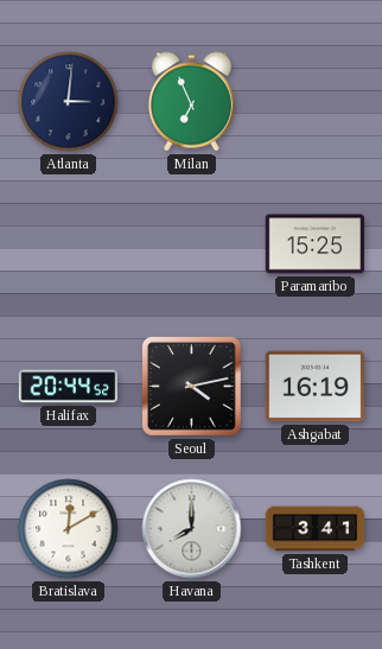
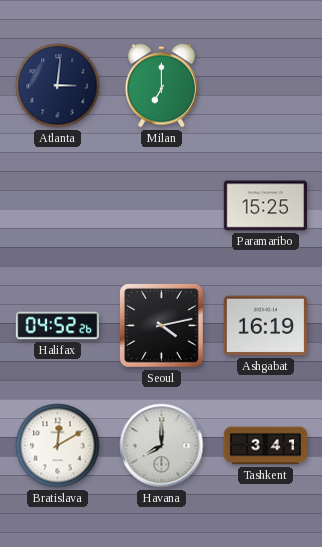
Milan: 6:56 -> 7:00 (161, 86)
Halifax: 20:44 -> 04:52 (58, 326)
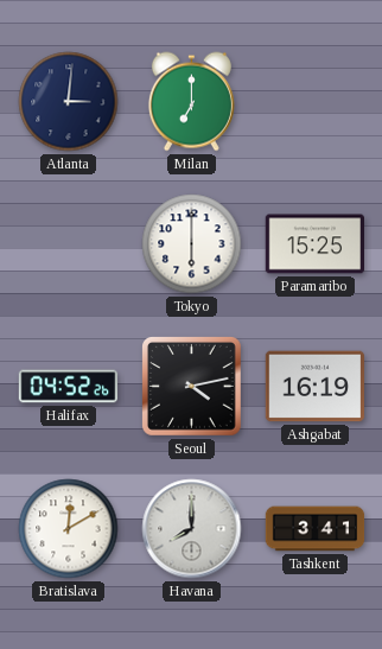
Tokyo: none -> 6:00 (192, 244)
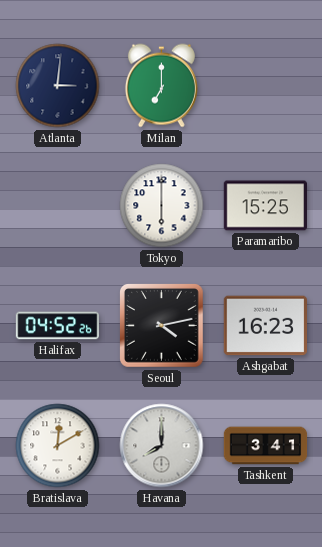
Ashgabat: 16:19 -> 16:23 (265, 326)
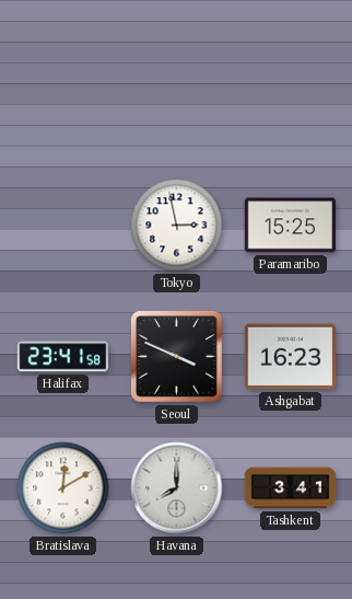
Atlanta: 3:01 -> none (58, 86)
Milan: 7:00 -> none (161, 86)
Tokyo: 6:00 -> 2:58 (177, 226)
Halifax: 04:52 -> 23:41 (63, 357)
Seoul: 4:13 -> 3:49 (177, 357)
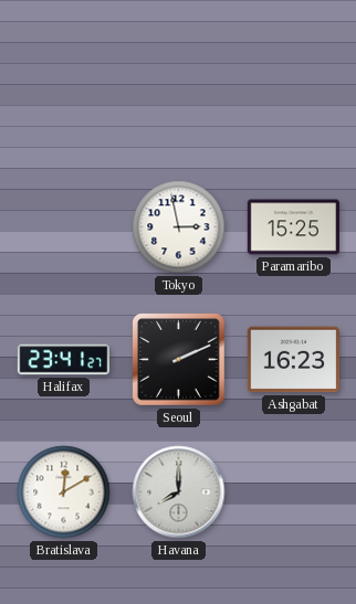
Halifax: 23:41:58 -> 23:41:27 (64, 360)
Seoul: 3:49 -> 2:11 (179, 360)
Tashkent: 3:41 -> none (291, 488)
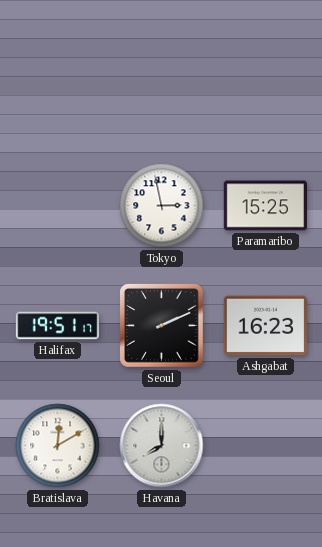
Halifax: 23:41 -> 19:51 (58, 326)
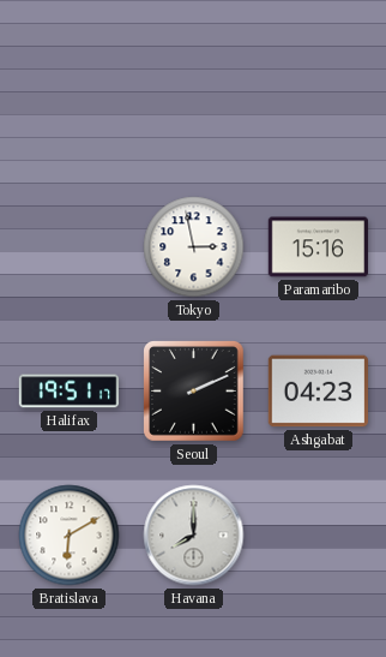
Paramaribo: 15:25 -> 15:16 (319, 247)
Ashgabat: 16:23 -> 04:23 (318, 392)
Bratislava: 12:10 -> 6:10 (70, 536)
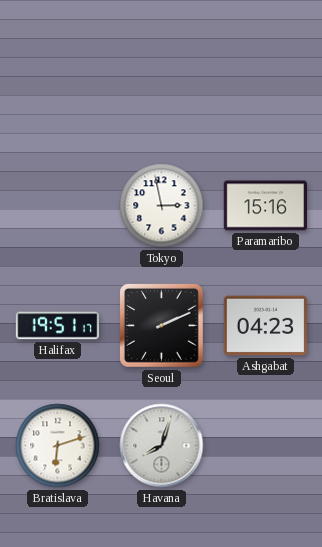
Bratislava: 6:10 -> 6:12 (58, 446)
Havana: 8:00 -> 8:03 (162, 446)
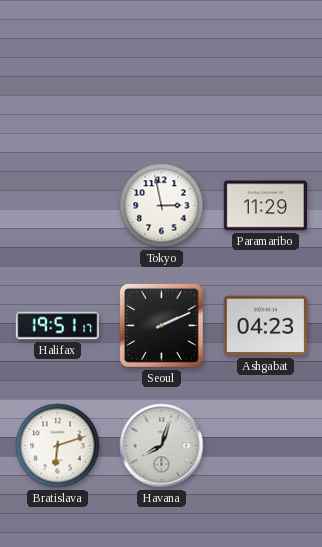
Paramaribo: 15:16 -> 11:29 (266, 206)
